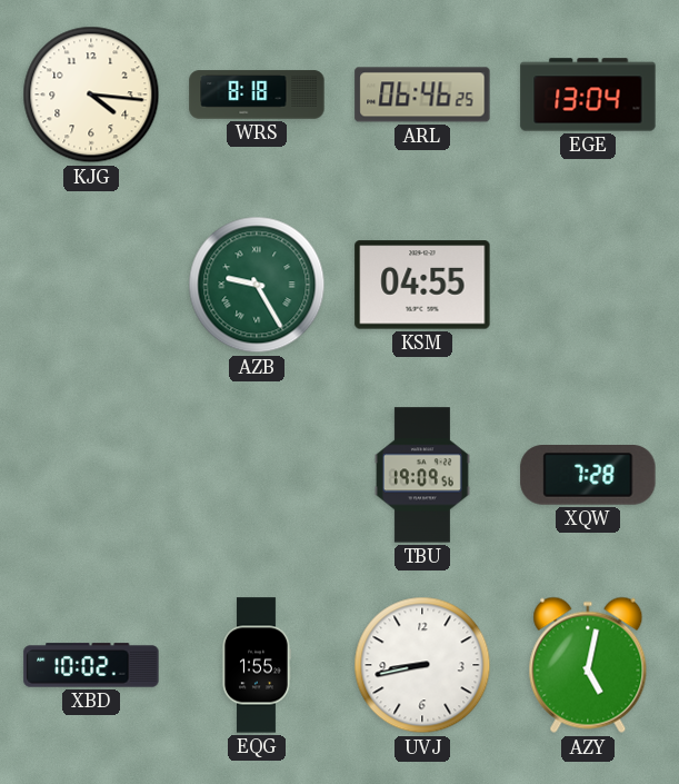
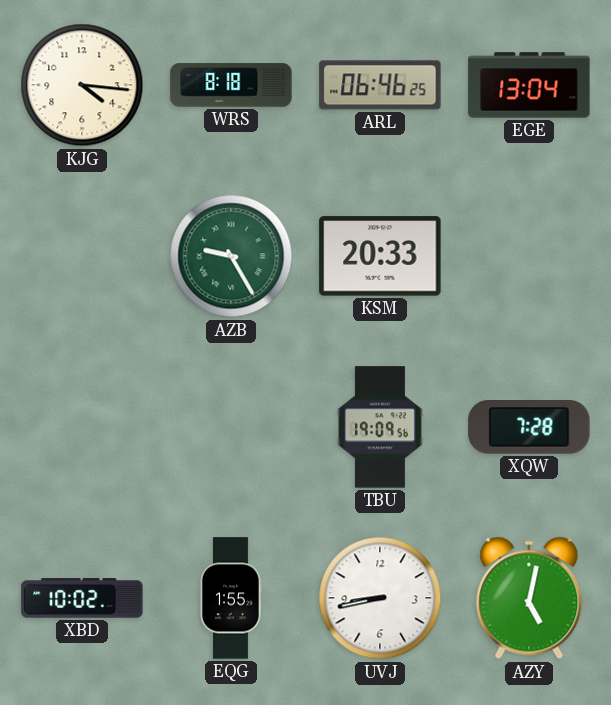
KSM: 04:55 -> 20:33 (380, 256)
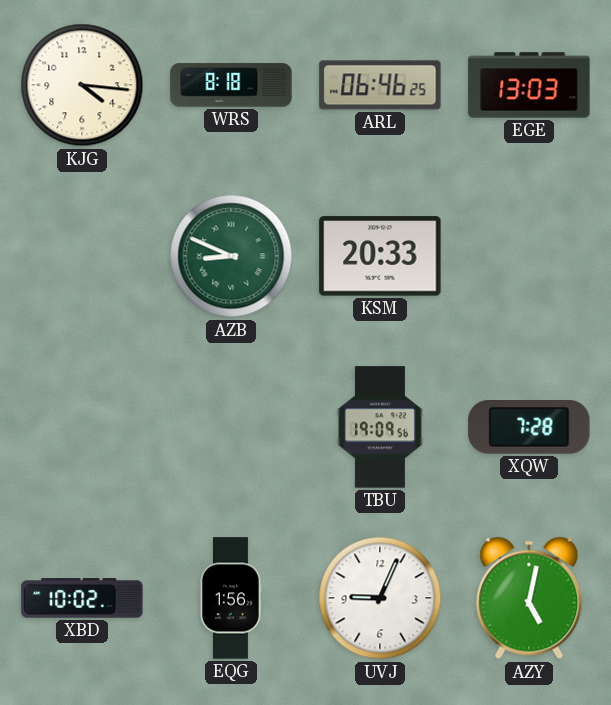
EGE: 13:04 -> 13:03 (529, 85)
AZB: 9:25 -> 8:49 (231, 256)
EQG: 1:55 -> 1:56 (231, 598)
UVJ: 8:43 -> 9:04 (380, 598)
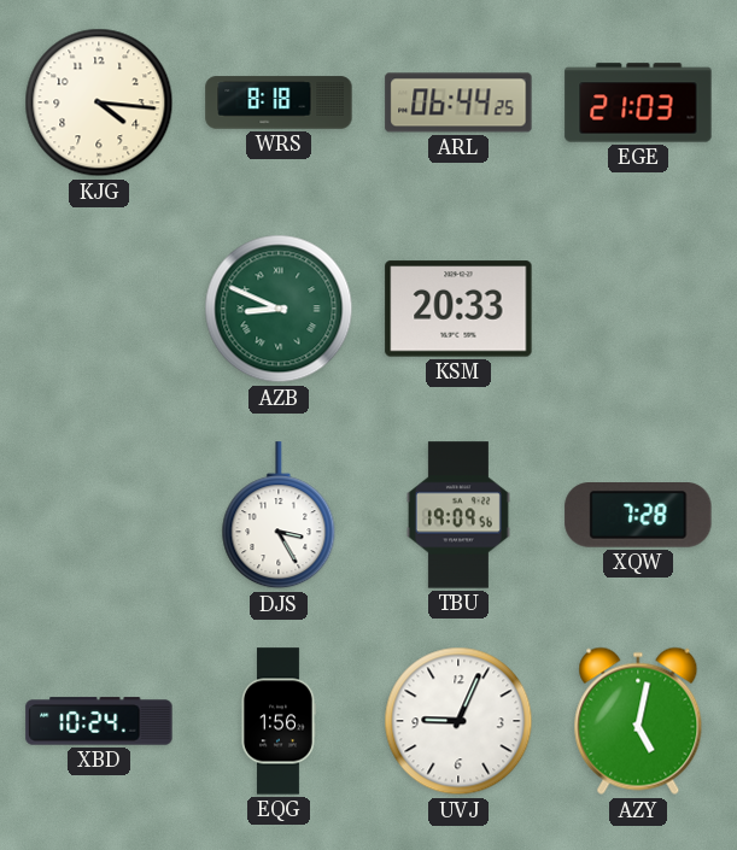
ARL: 06:46 -> 06:44 (458, 102)
EGE: 13:03 -> 21:03 (638, 102)
DJS: none -> 3:25 (279, 516)
XBD: 10:02 -> 10:24 (99, 721)
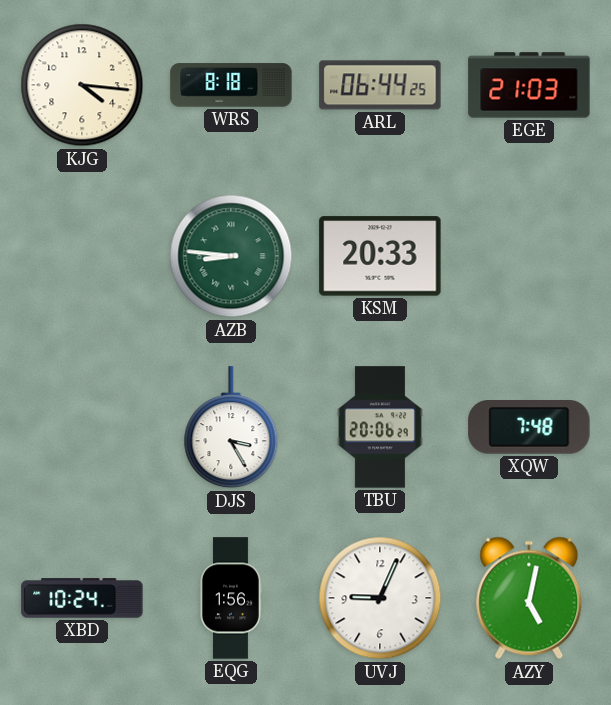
AZB: 8:49 -> 8:46 (231, 256)
TBU: 19:09 -> 20:06 (380, 427)
XQW: 7:28 -> 7:48 (529, 428)
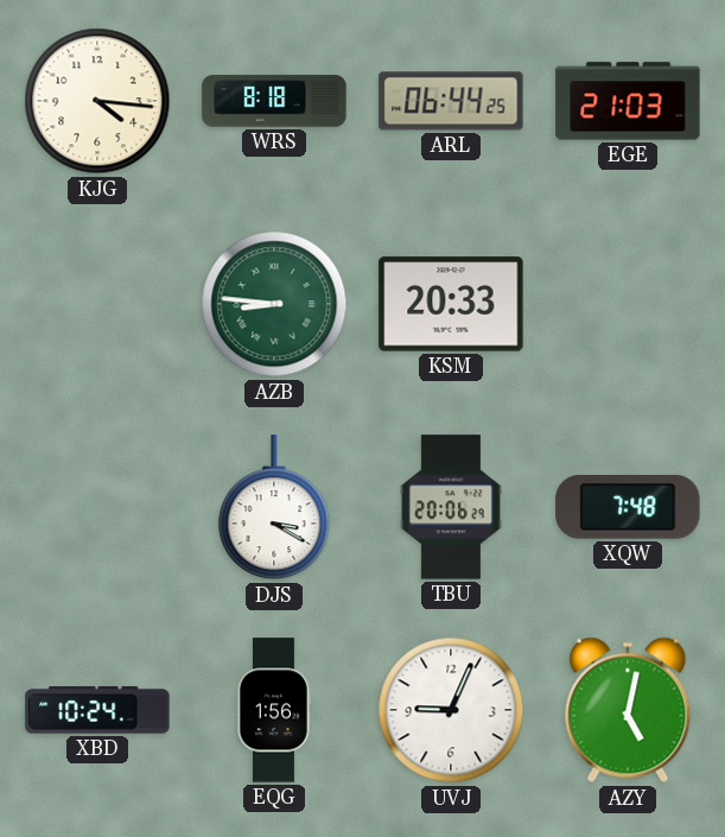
DJS: 3:25 -> 3:20 (274, 508)
